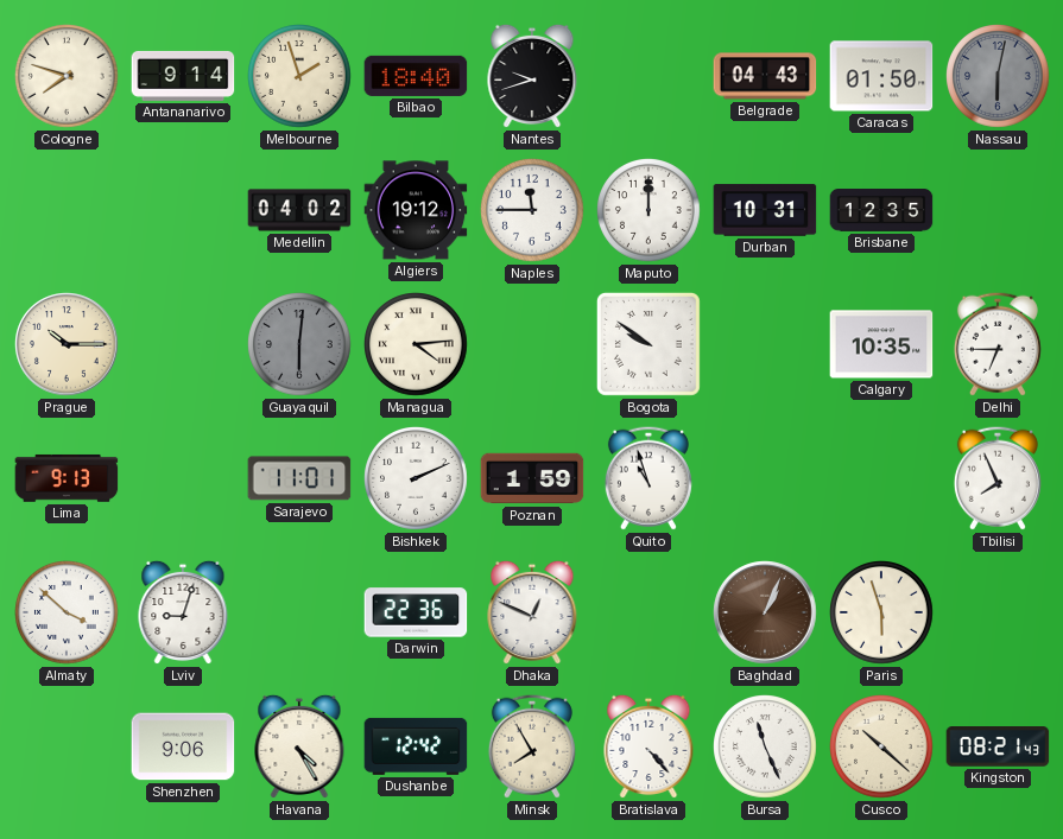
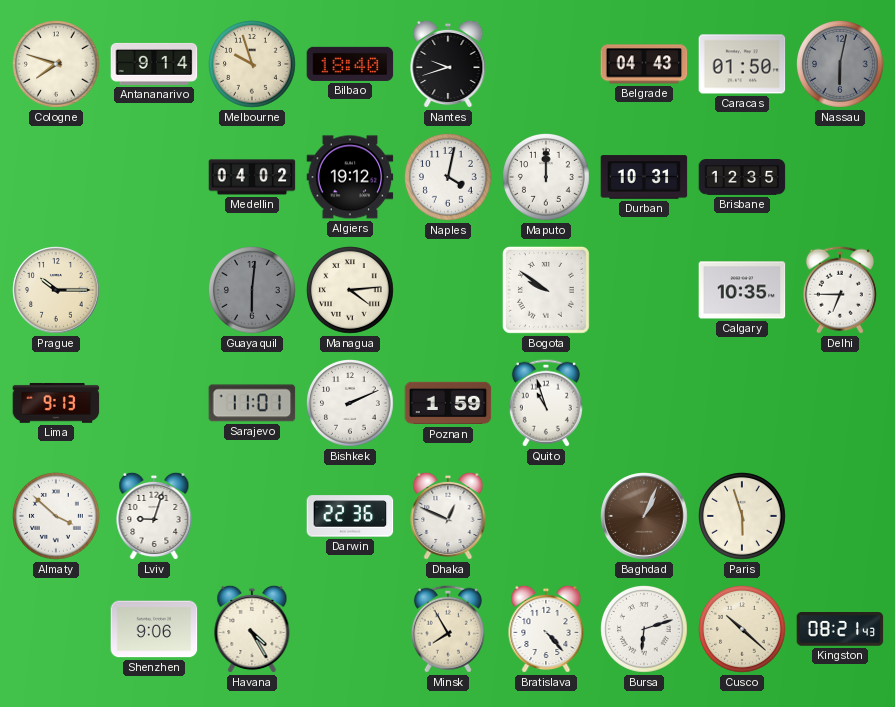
Melbourne: 1:57 -> 9:57 (253, 65)
Naples: 11:45 -> 4:02 (449, 178)
Tbilisi: 7:56 -> none (998, 478)
Dushanbe: 12:42 -> none (416, 746)
Bursa: 11:26 -> 6:12 (645, 630)
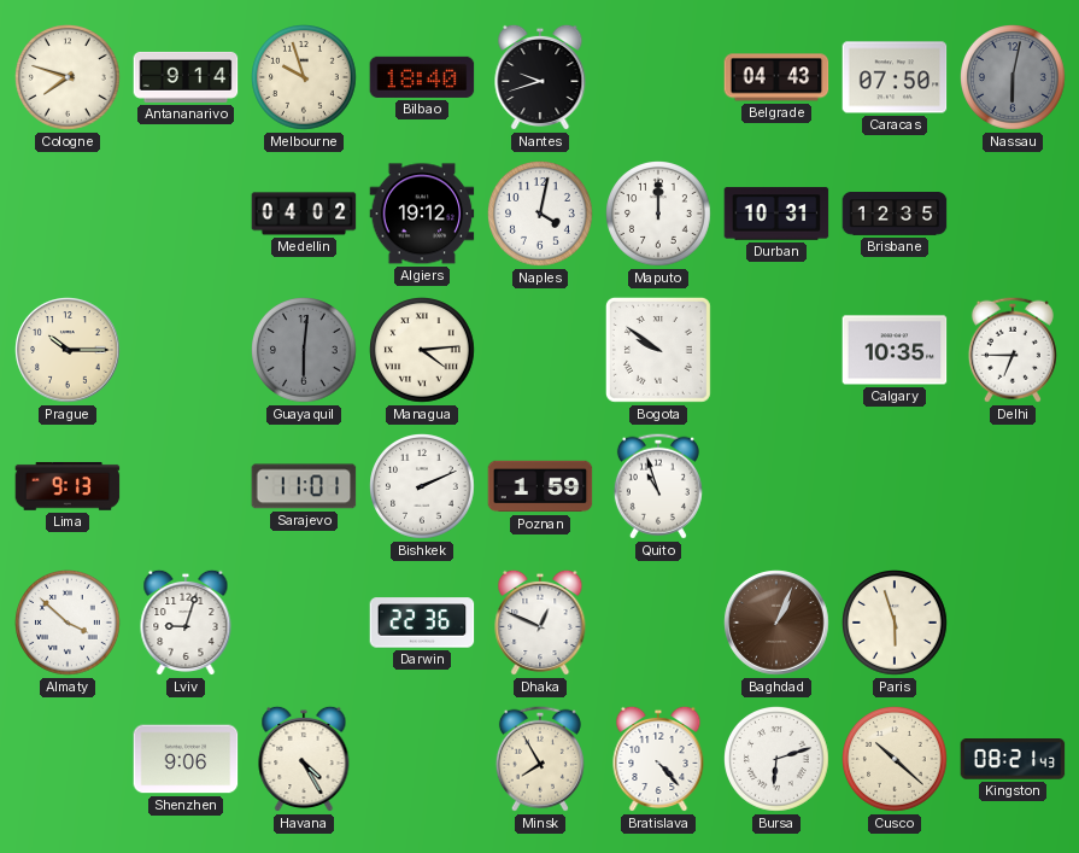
Caracas: 01:50 -> 07:50 (895, 77)
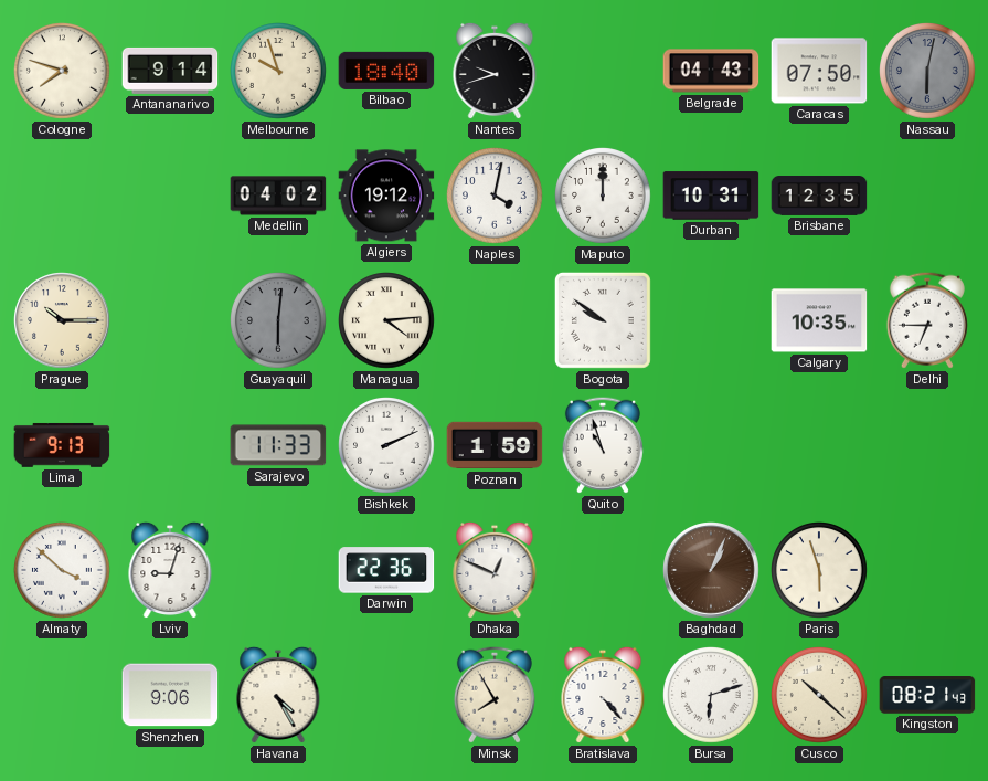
Sarajevo: 11:01 -> 11:33 (278, 445)
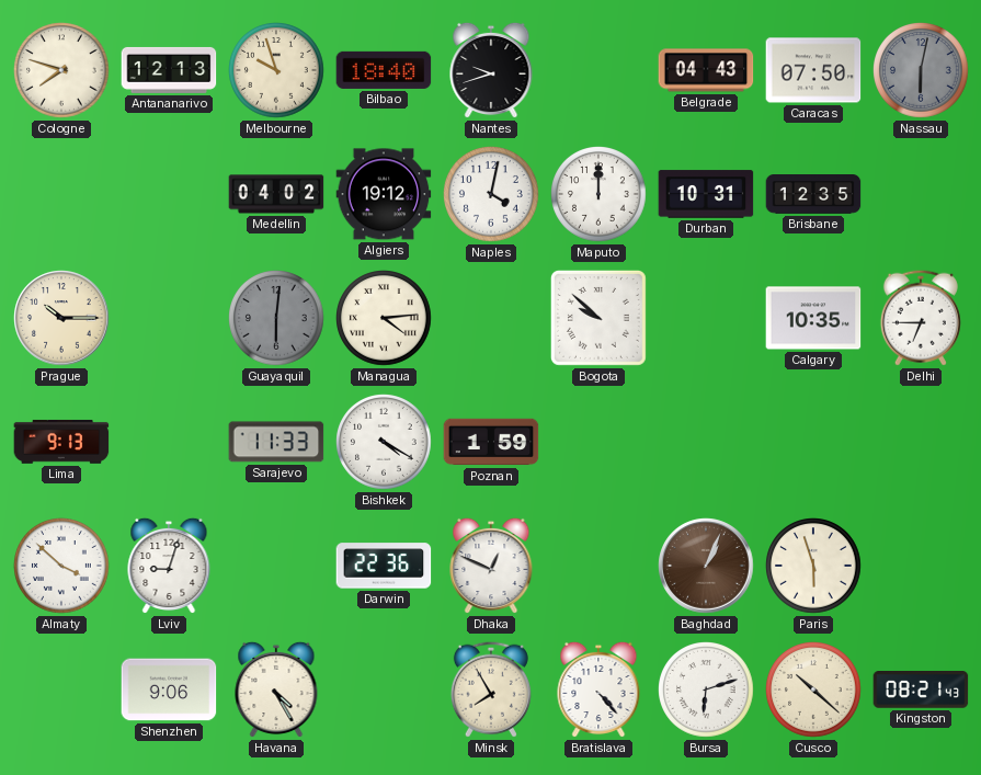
Antananarivo: 9:14 -> 12:13 (169, 70)
Bogota: 9:51 -> 9:52 (598, 318)
Bishkek: 2:11 -> 4:20 (385, 443)
Quito: 10:57 -> none (603, 445)
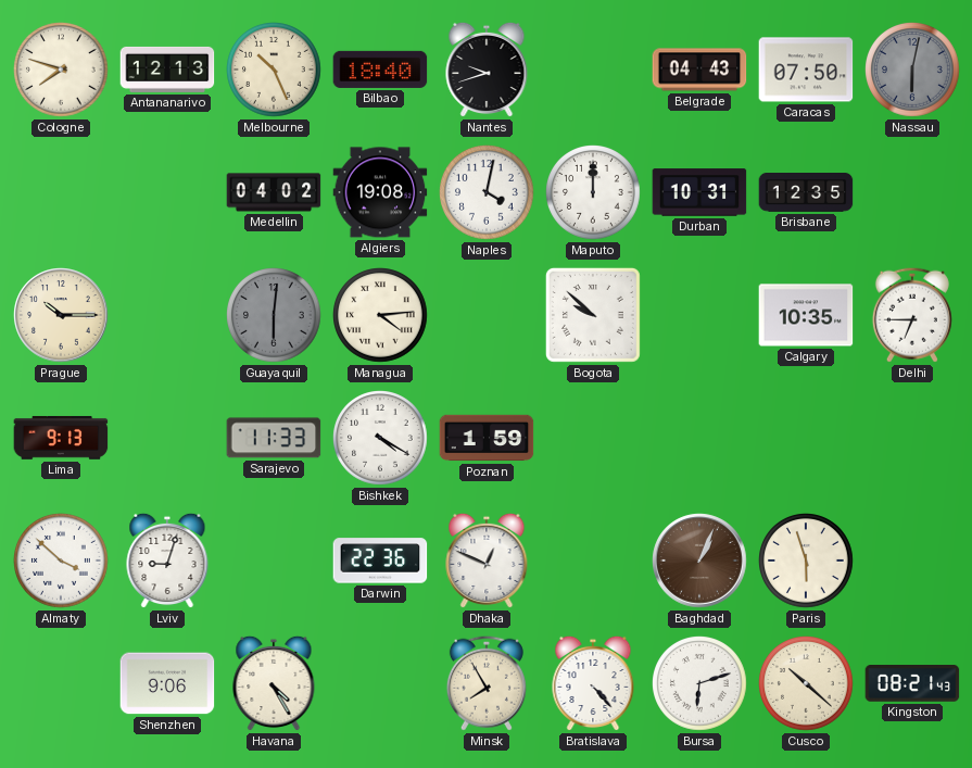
Melbourne: 9:57 -> 10:26 (275, 71)
Algiers: 19:12 -> 19:08 (380, 192)
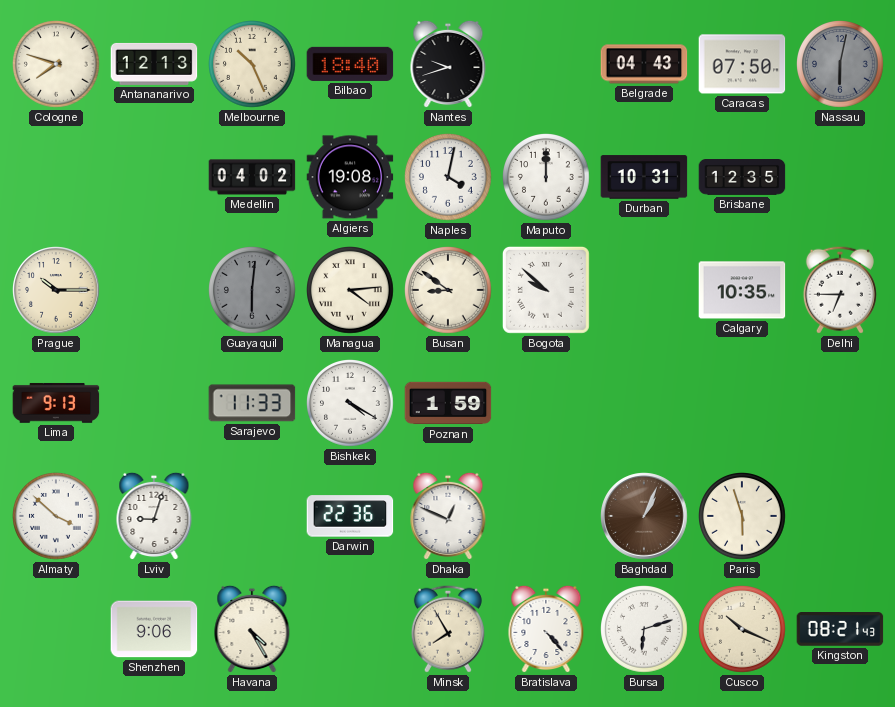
Busan: none -> 8:51 (449, 291)
Cusco: 10:22 -> 10:19 (743, 630)
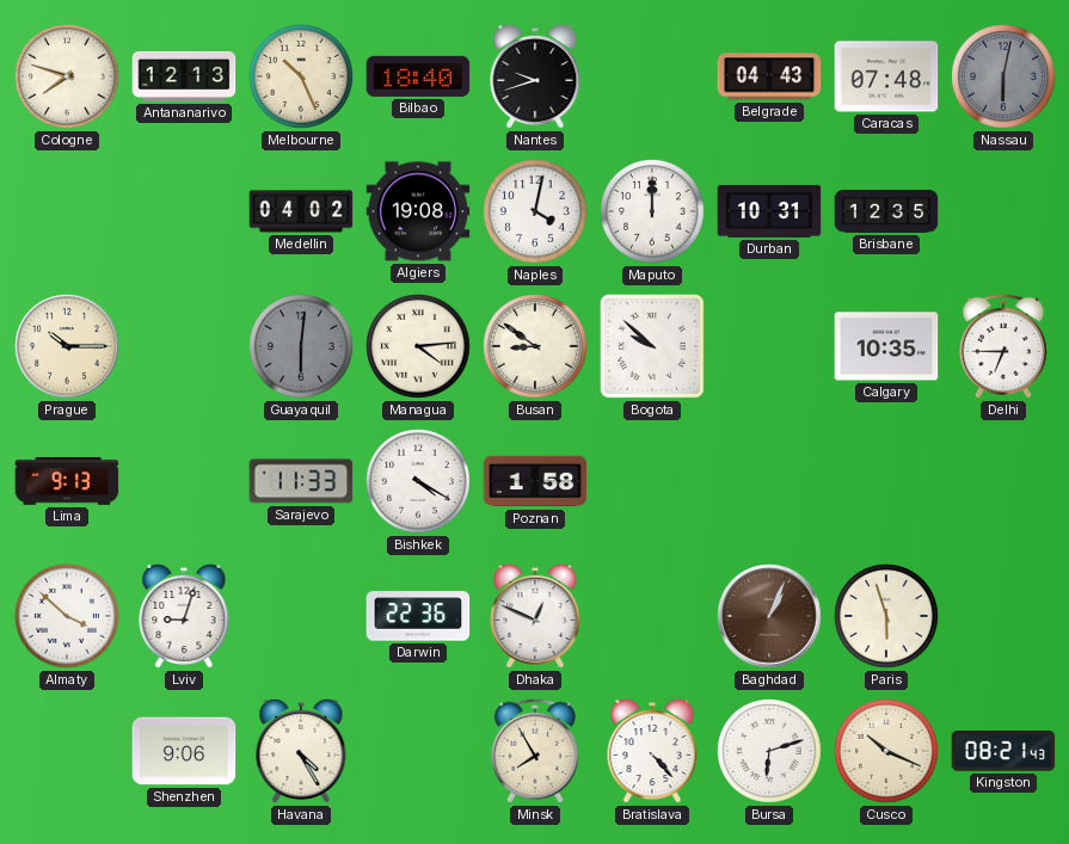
Caracas: 07:50 -> 07:48 (886, 76)
Poznan: 1:59 -> 1:58 (535, 481)
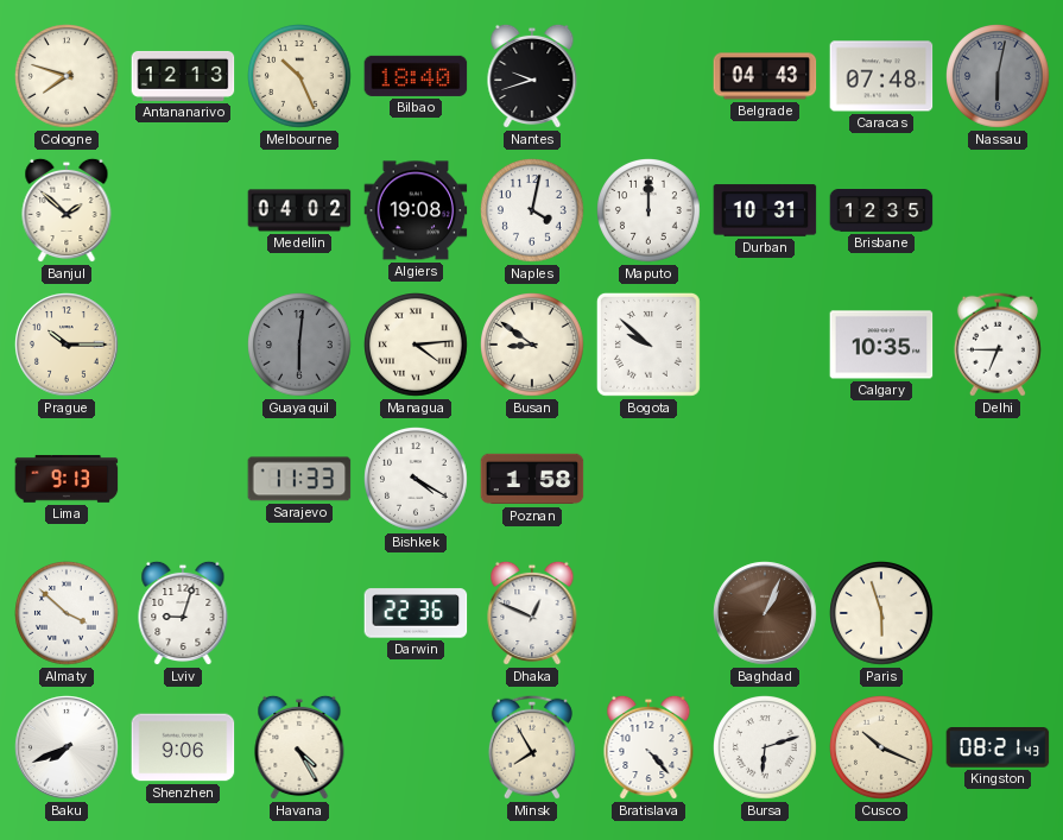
Banjul: none -> 1:52 (67, 210)
Baku: none -> 7:41 (67, 747)
